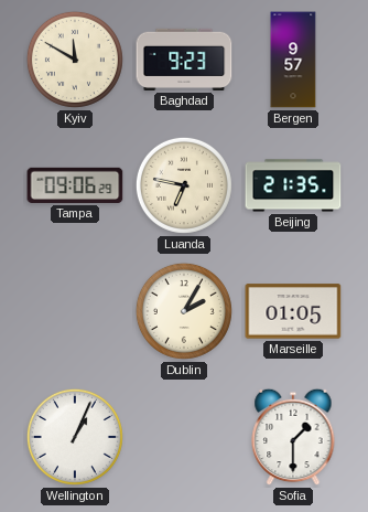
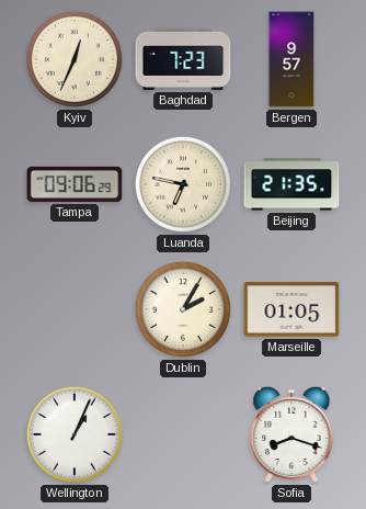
Kyiv: 11:50 -> 12:34 (75, 59)
Baghdad: 9:23 -> 7:23 (183, 59)
Sofia: 1:30 -> 8:18 (291, 434)
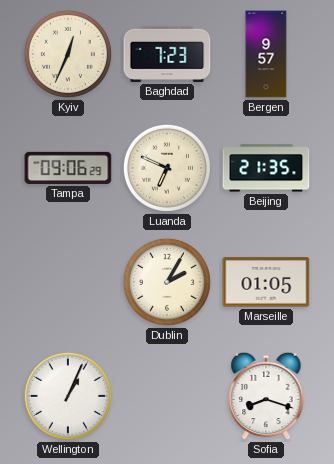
Luanda: 6:47 -> 6:49 (167, 168)
